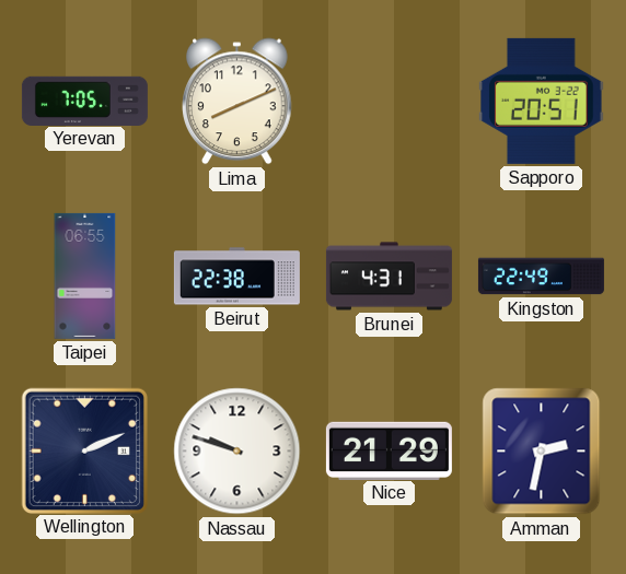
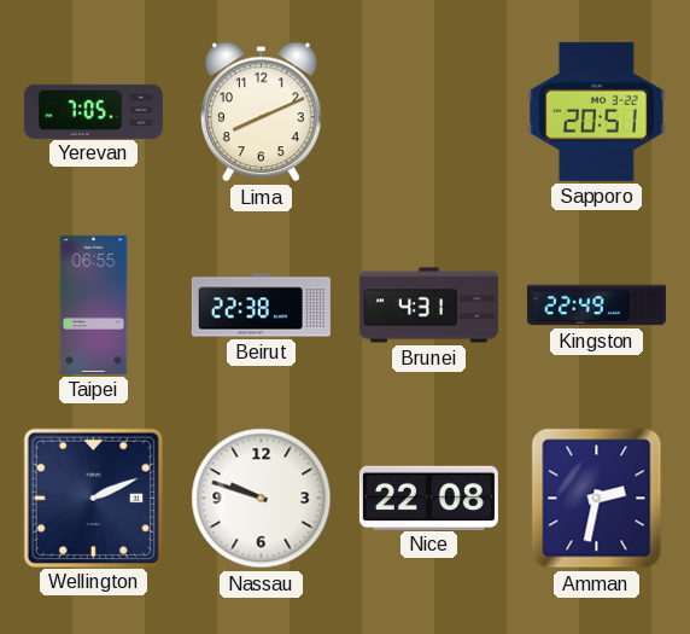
Nice: 21:29 -> 22:08 (428, 498)
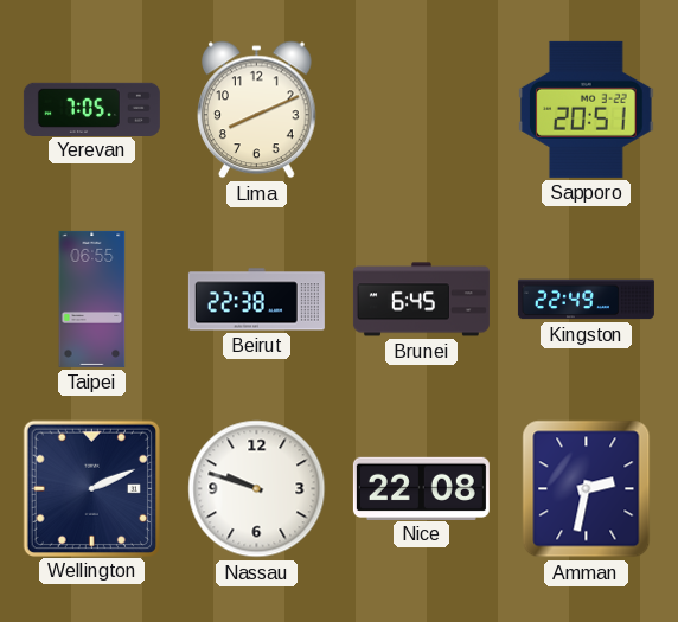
Brunei: 4:31 -> 6:45 (421, 300)
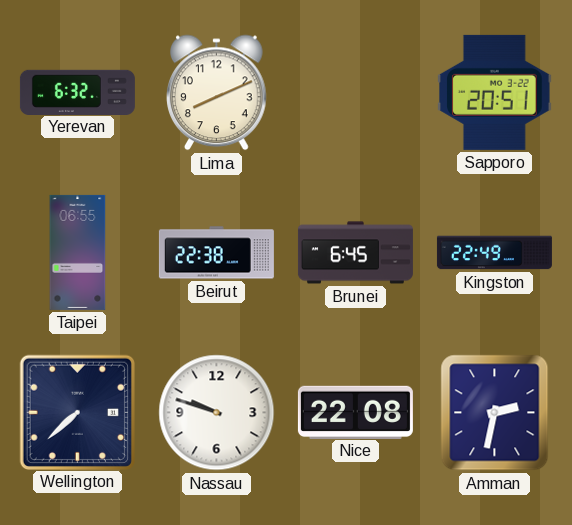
Yerevan: 7:05 -> 6:32 (77, 92)
Wellington: 2:11 -> 7:38 (77, 412)
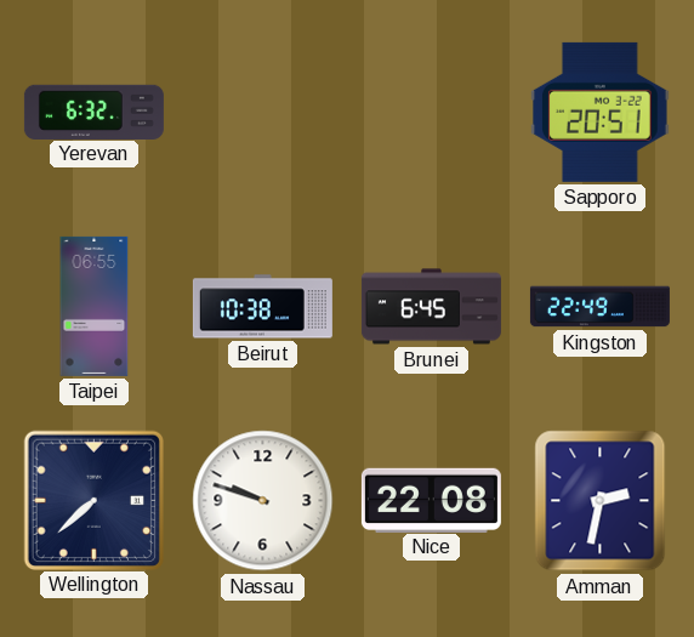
Lima: 8:11 -> none (217, 93)
Beirut: 22:38 -> 10:38 (262, 307)
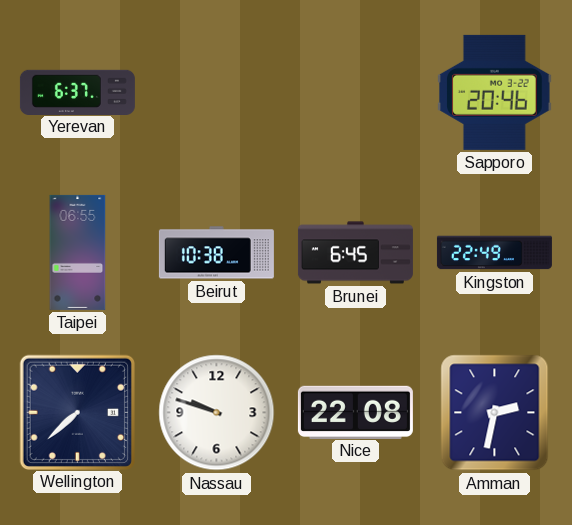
Yerevan: 6:32 -> 6:37 (77, 92)
Sapporo: 20:51 -> 20:46 (495, 92)
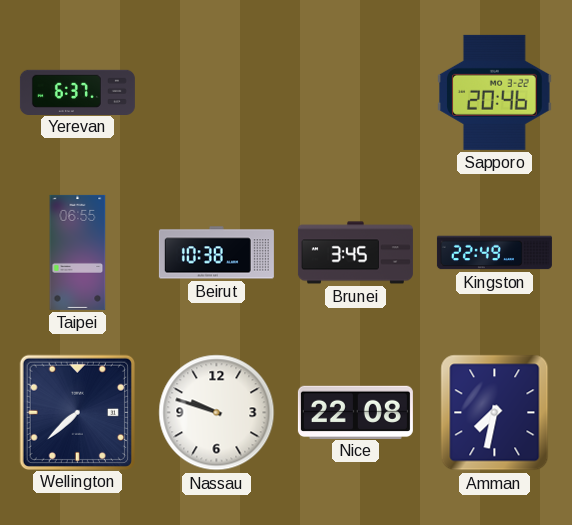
Brunei: 6:45 -> 3:45 (355, 253)
Amman: 2:32 -> 7:32 (495, 413)
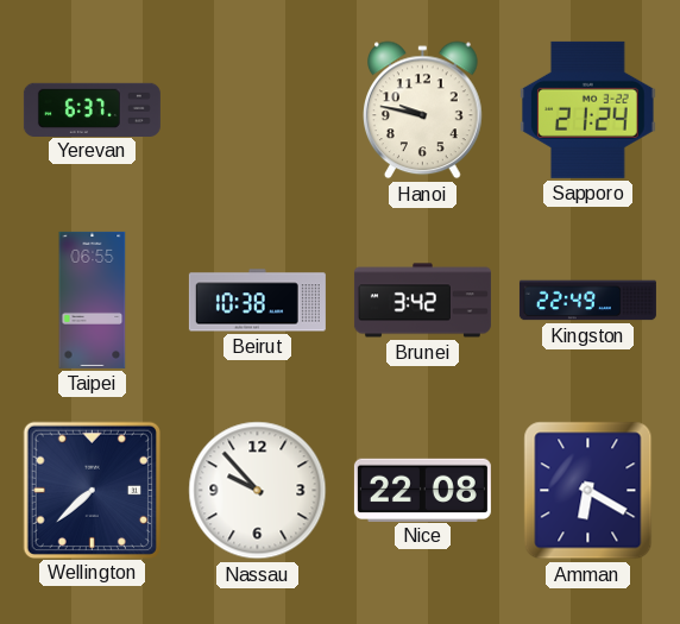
Hanoi: none -> 9:47 (423, 111)
Sapporo: 20:46 -> 21:24 (588, 109)
Brunei: 3:45 -> 3:42 (422, 301)
Nassau: 9:48 -> 9:53 (258, 491)
Amman: 7:32 -> 6:20 (588, 491)
